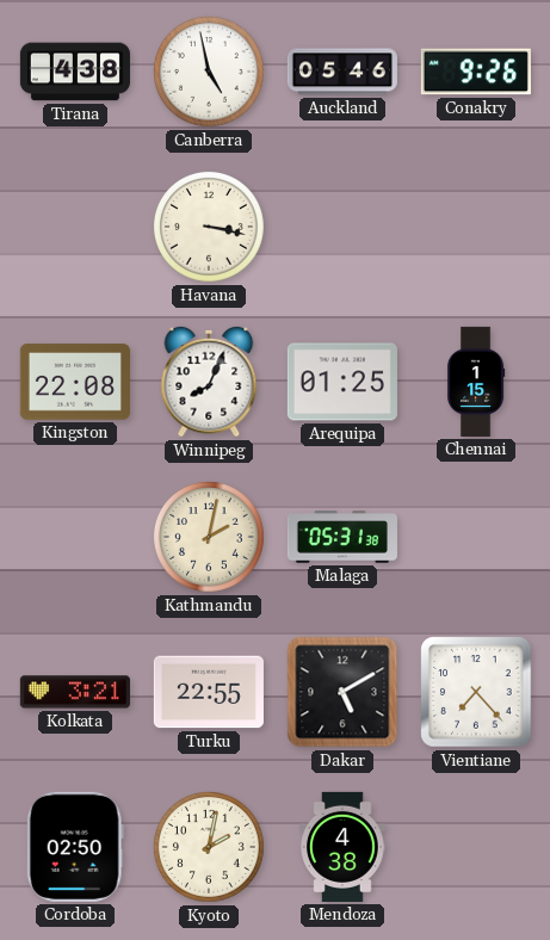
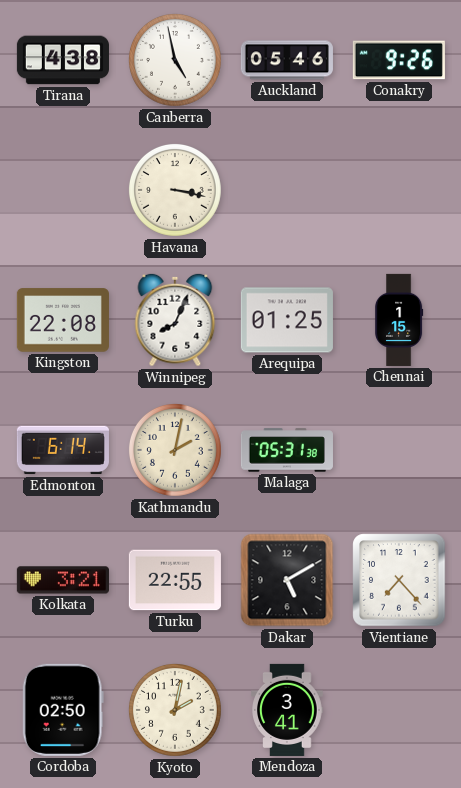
Edmonton: none -> 6:14 (63, 450)
Mendoza: 4:38 -> 3:41 (287, 710)
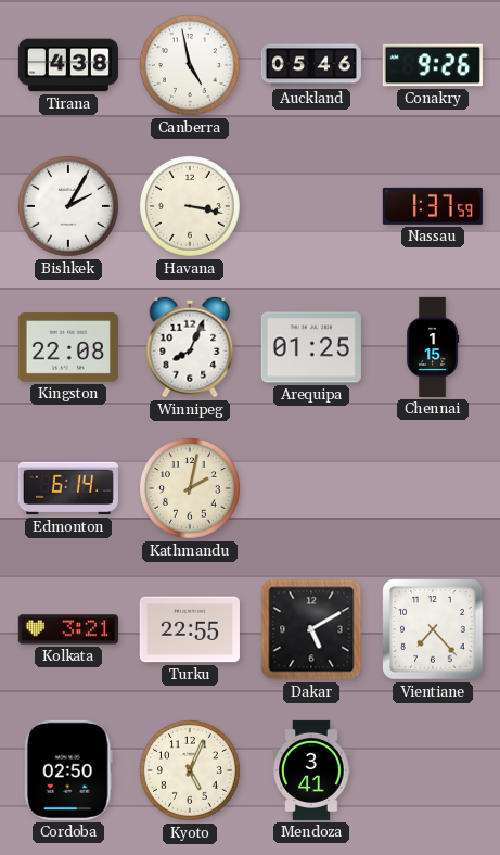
Bishkek: none -> 2:05 (69, 206)
Nassau: none -> 1:37 (433, 206)
Malaga: 05:31 -> none (287, 450)
Kyoto: 2:02 -> 5:04 (191, 770)
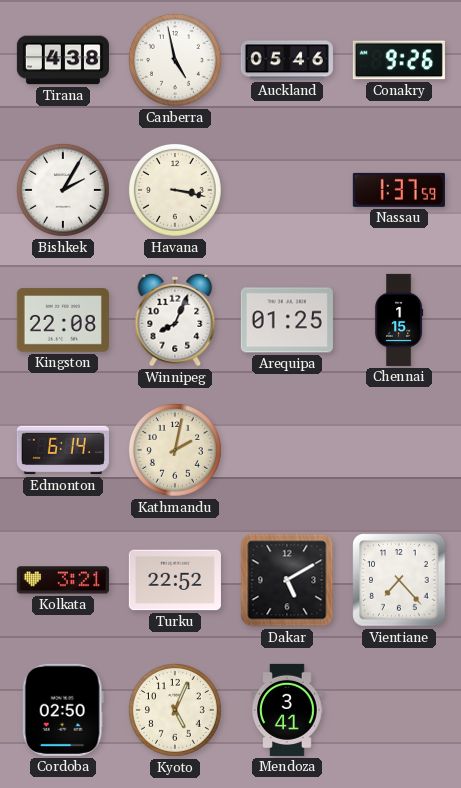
Turku: 22:55 -> 22:52 (175, 580)
